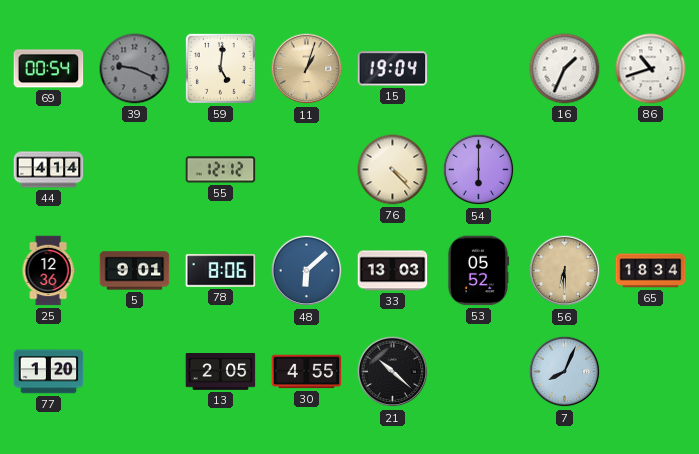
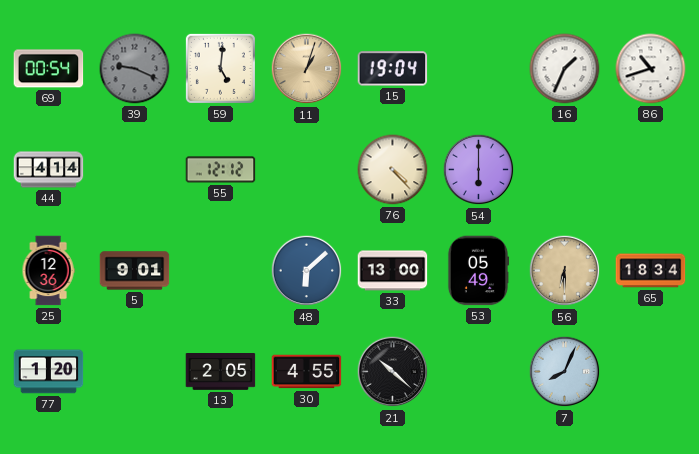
78: 8:06 -> none (221, 271)
33: 13:03 -> 13:00 (393, 271)
53: 05:52 -> 05:49 (478, 271)
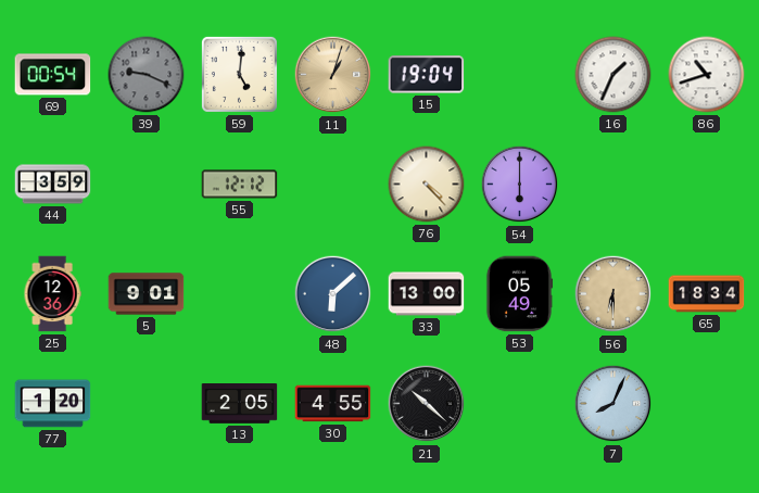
44: 4:14 -> 3:59 (53, 185)
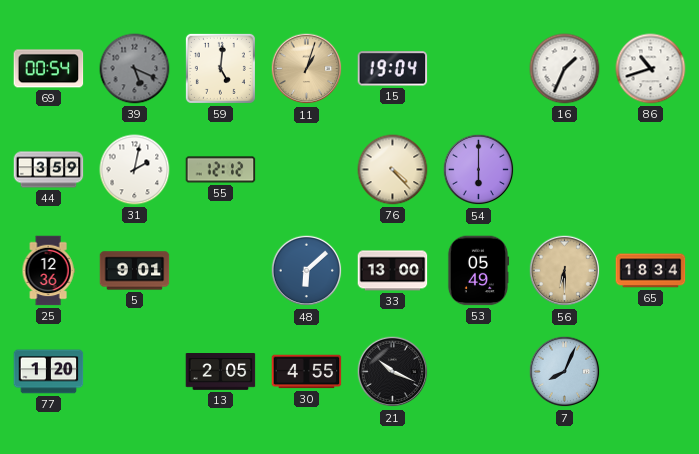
39: 9:19 -> 5:19 (135, 69)
31: none -> 2:02 (135, 170)
21: 10:22 -> 10:19 (393, 372)
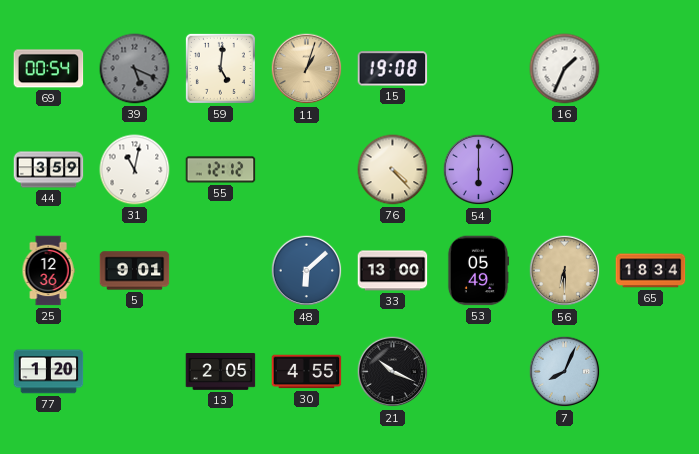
15: 19:04 -> 19:08 (393, 69)
86: 10:42 -> none (651, 69)
31: 2:02 -> 11:02 (135, 170)
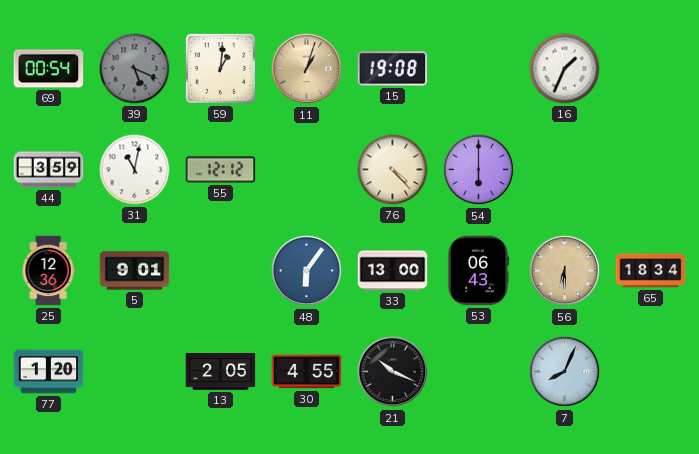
59: 5:01 -> 1:01 (220, 68)
48: 6:08 -> 6:06 (307, 271)
53: 05:49 -> 06:43 (478, 271)
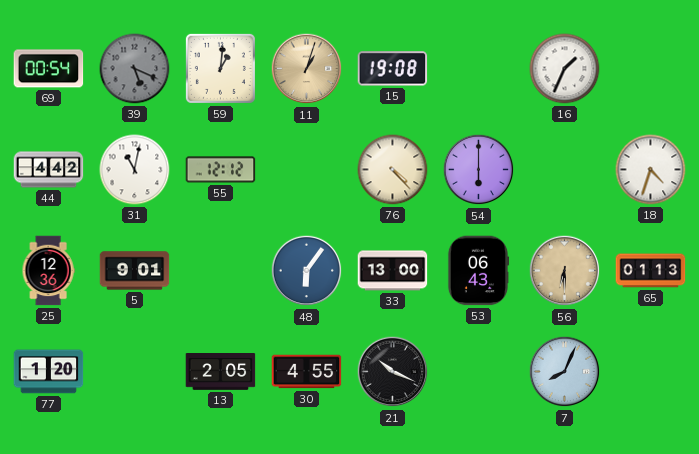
44: 3:59 -> 4:42 (49, 170)
18: none -> 4:33 (651, 170)
65: 18:34 -> 01:13 (651, 271)
